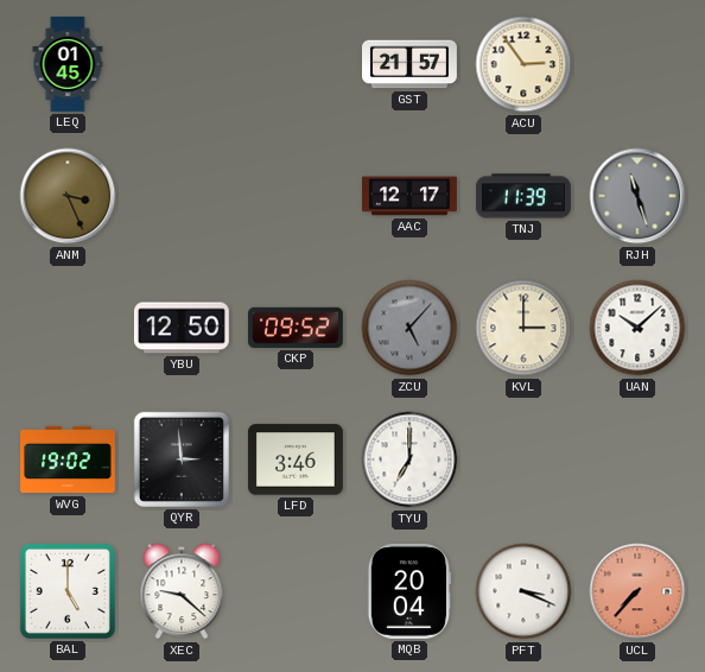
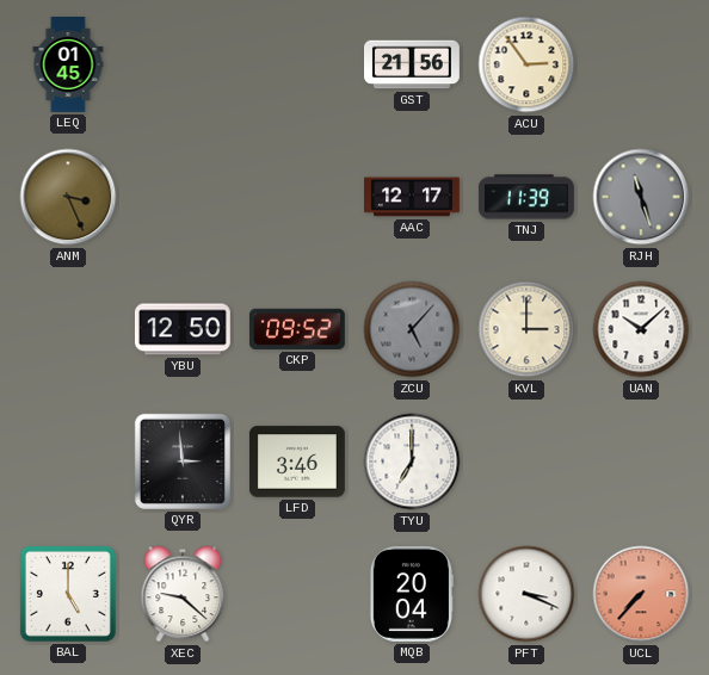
GST: 21:57 -> 21:56 (413, 64)
WVG: 19:02 -> none (69, 459)
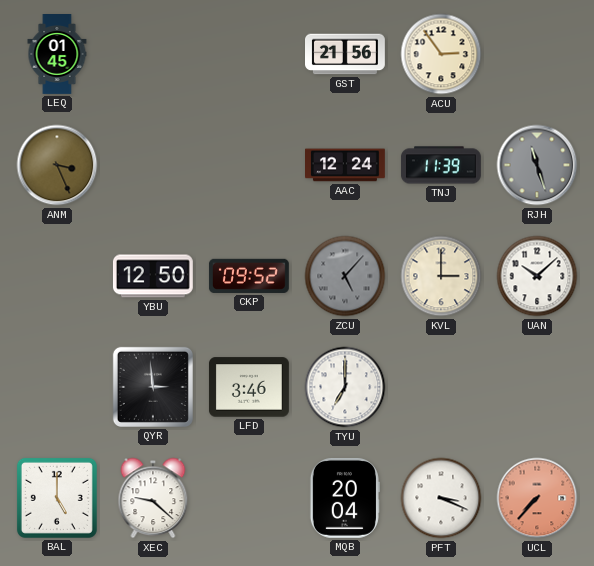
AAC: 12:17 -> 12:24 (346, 165)
